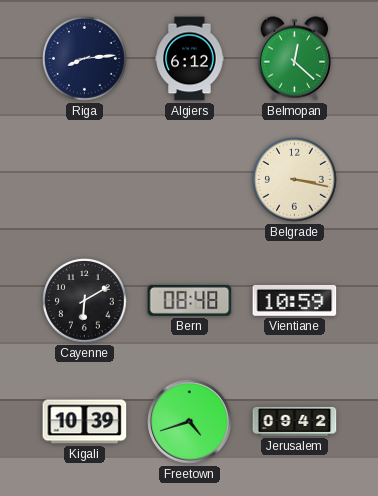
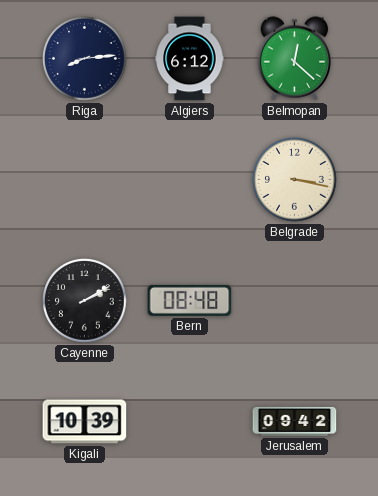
Cayenne: 6:10 -> 2:10 (85, 301)
Vientiane: 10:59 -> none (295, 300)
Freetown: 4:42 -> none (190, 422)
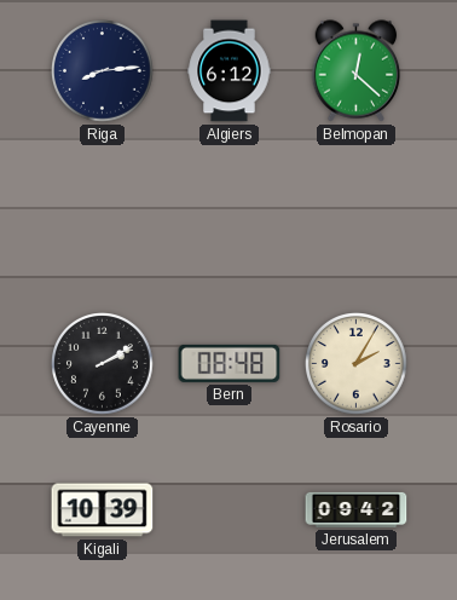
Belgrade: 3:17 -> none (295, 180)
Rosario: none -> 2:05 (357, 364)
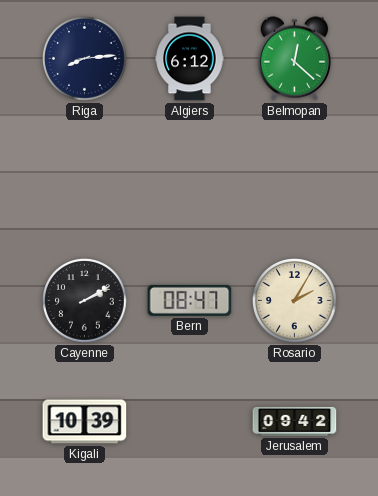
Bern: 08:48 -> 08:47 (190, 300)
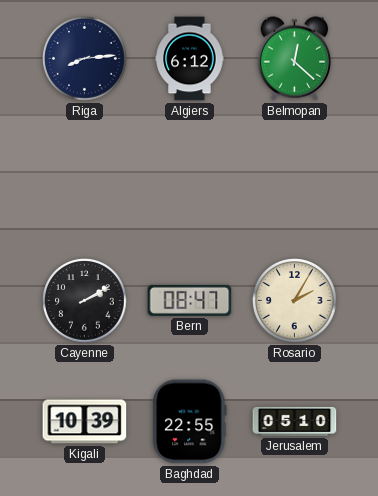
Baghdad: none -> 22:55 (190, 422)
Jerusalem: 09:42 -> 05:10 (295, 421)
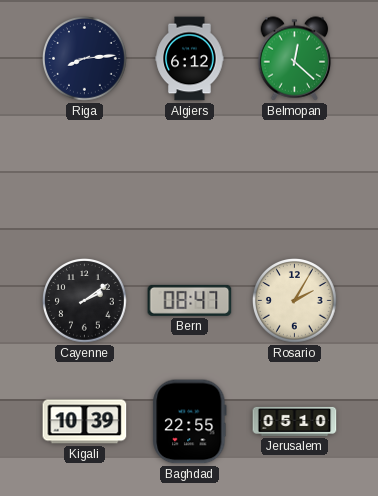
Cayenne: 2:10 -> 2:09 (85, 301)
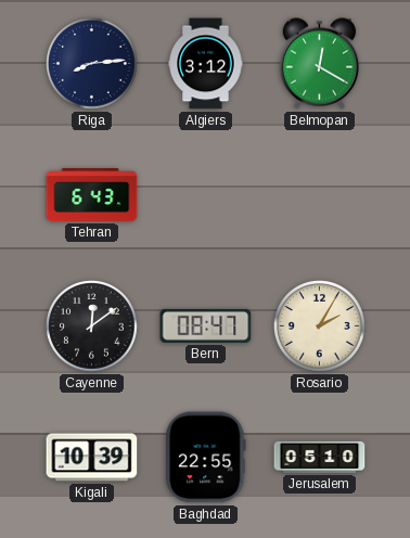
Algiers: 6:12 -> 3:12 (206, 64)
Belmopan: 12:22 -> 12:20 (320, 64)
Tehran: none -> 6:43 (92, 195)
Cayenne: 2:09 -> 12:09 (92, 326)
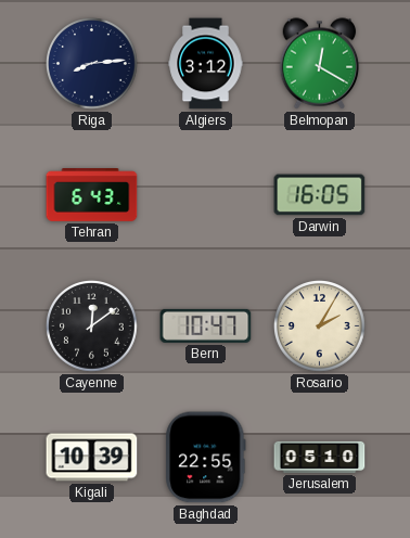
Darwin: none -> 16:05 (320, 195)
Bern: 08:47 -> 10:47 (206, 325)
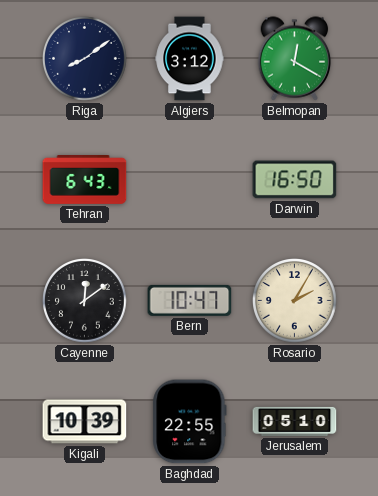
Riga: 8:14 -> 8:09 (85, 59)
Darwin: 16:05 -> 16:50 (295, 180)
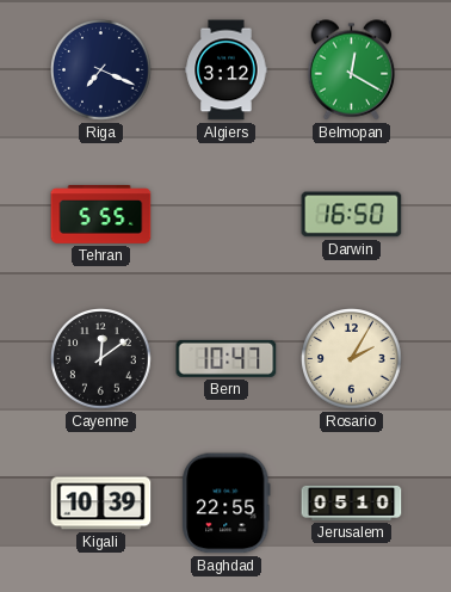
Riga: 8:09 -> 7:19 (101, 70)
Tehran: 6:43 -> 5:55 (101, 215)
